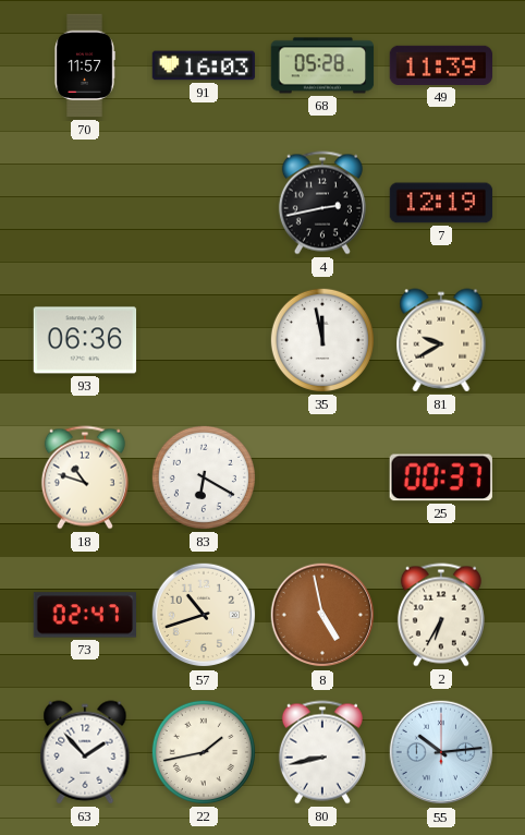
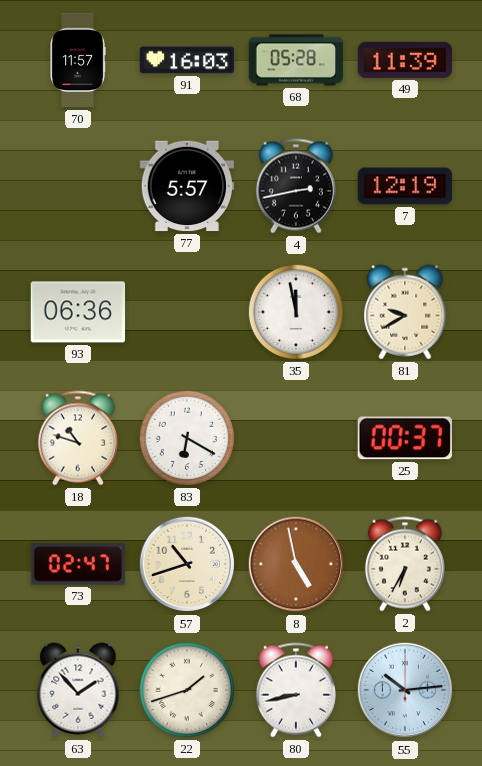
77: none -> 5:57 (186, 186)
22: 1:43 -> 1:42 (187, 690)
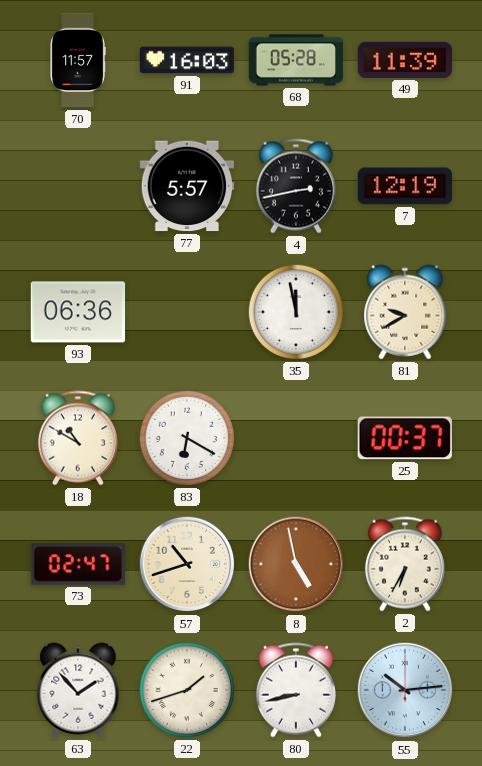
18: 10:48 -> 10:50 (78, 438)
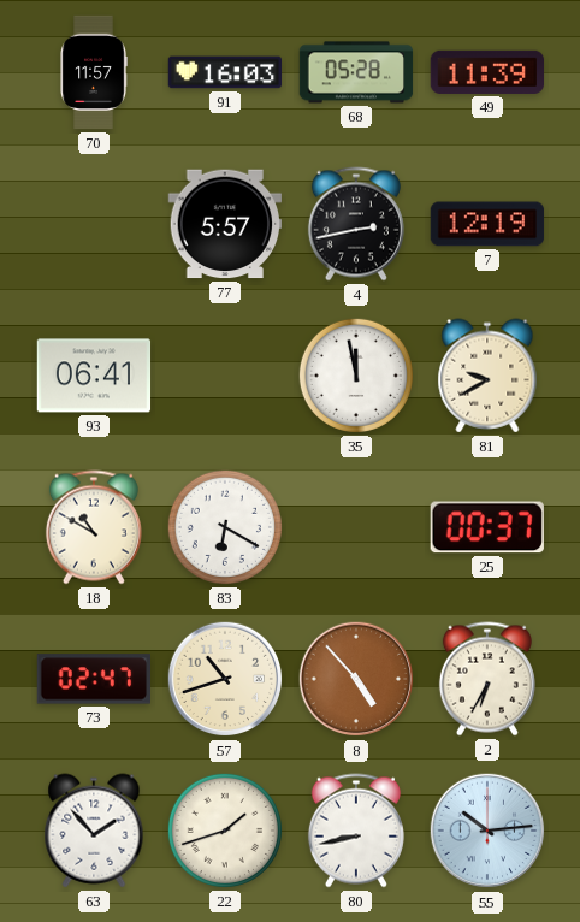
93: 06:36 -> 06:41 (94, 376)
8: 4:58 -> 4:53 (356, 679)
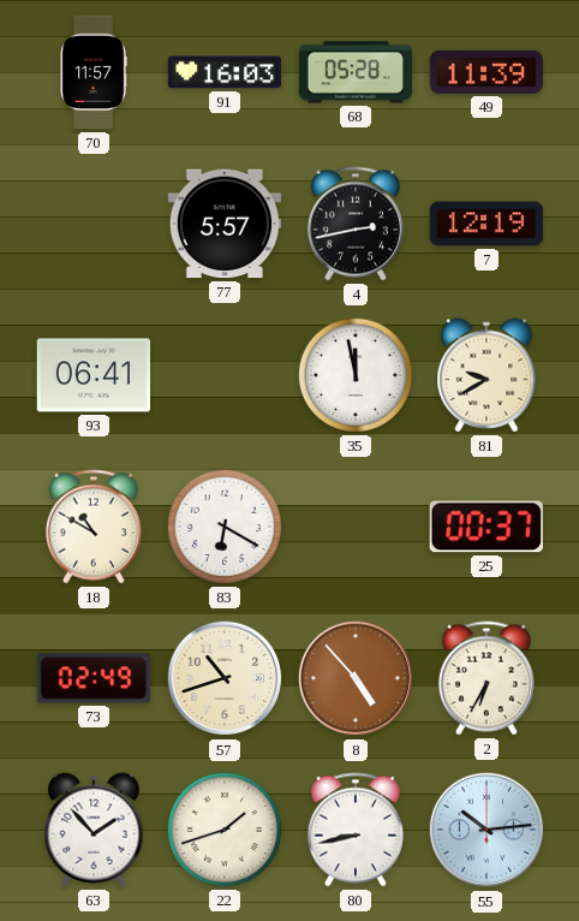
73: 02:47 -> 02:49 (92, 678)
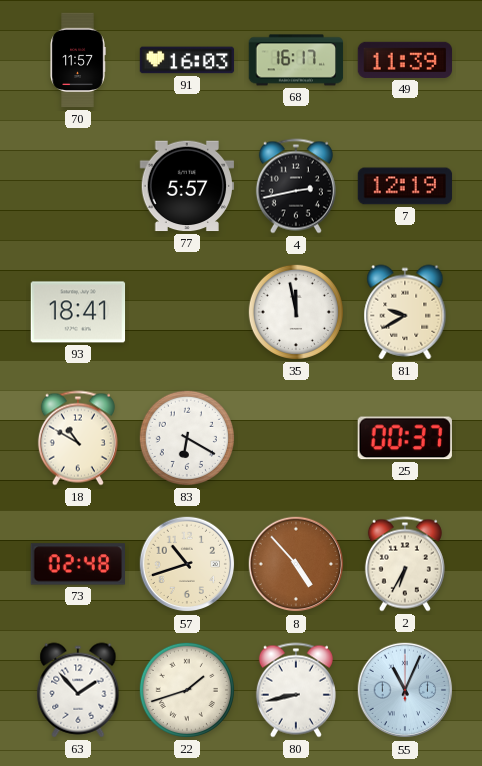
68: 05:28 -> 16:17 (296, 60)
93: 06:41 -> 18:41 (78, 312)
73: 02:49 -> 02:48 (77, 564)
55: 10:14 -> 11:04 (405, 690)
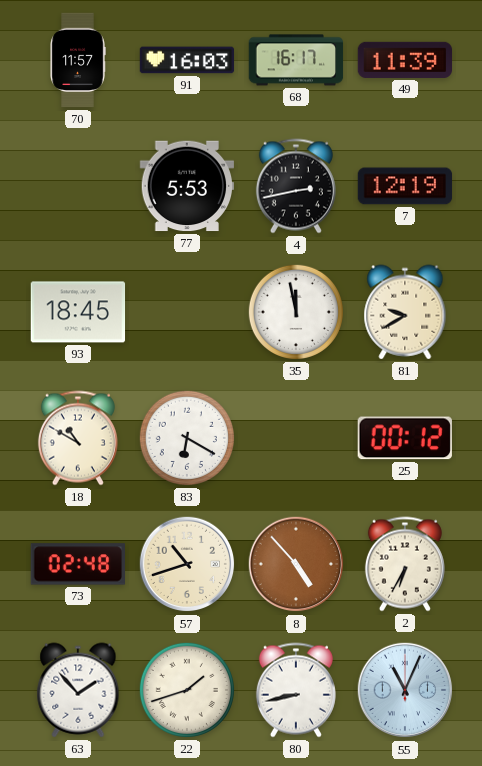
77: 5:57 -> 5:53 (186, 186)
93: 18:41 -> 18:45 (78, 312)
25: 00:37 -> 00:12 (405, 438)
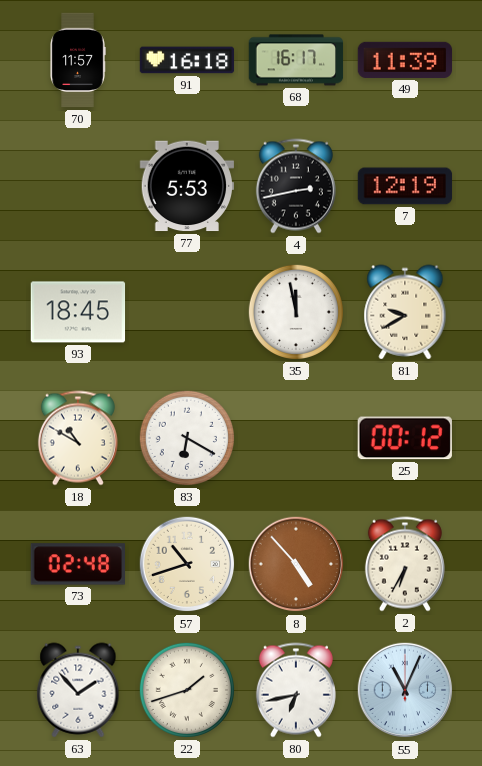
91: 16:03 -> 16:18 (187, 60)
80: 8:43 -> 6:43 (296, 690)
